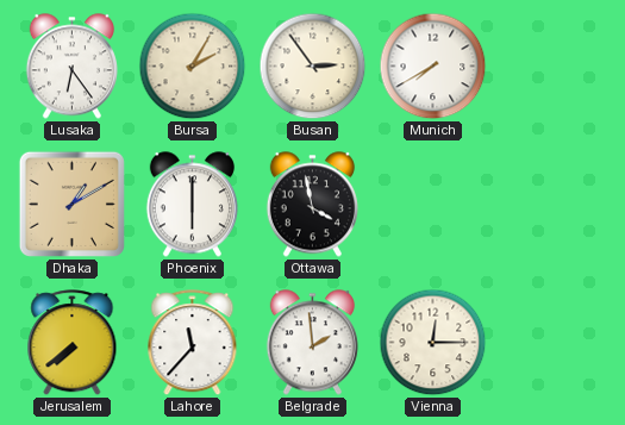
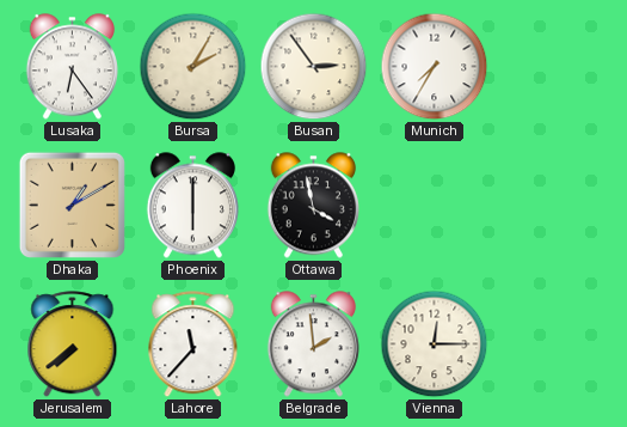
Munich: 7:40 -> 7:35 (435, 67)
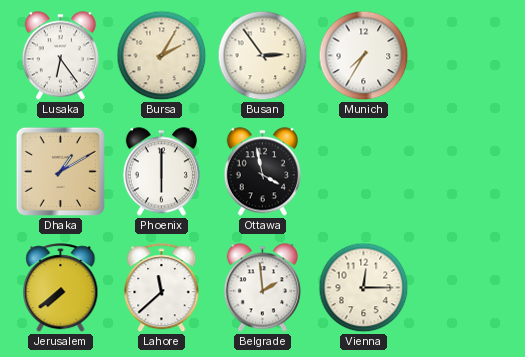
Lahore: 11:37 -> 11:38 (162, 288)
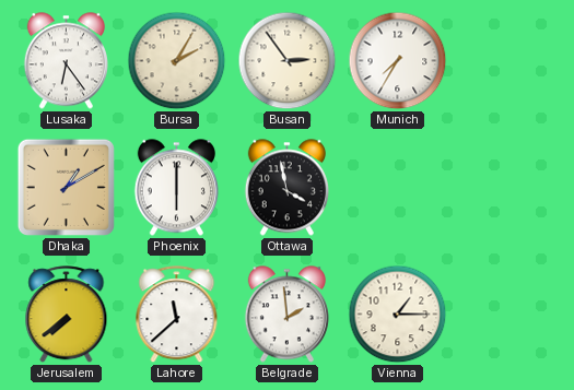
Vienna: 12:15 -> 1:15 (398, 315)
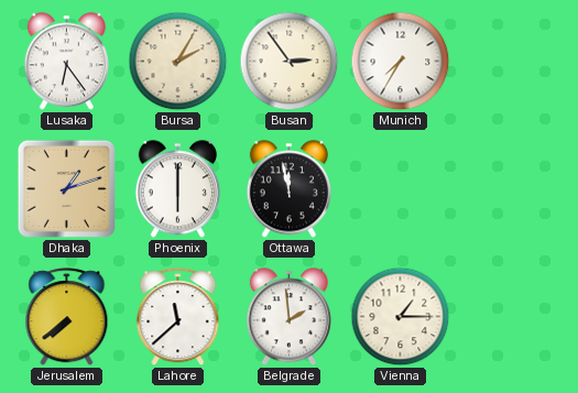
Dhaka: 1:10 -> 1:12 (66, 188)
Ottawa: 3:58 -> 11:58 (288, 189)
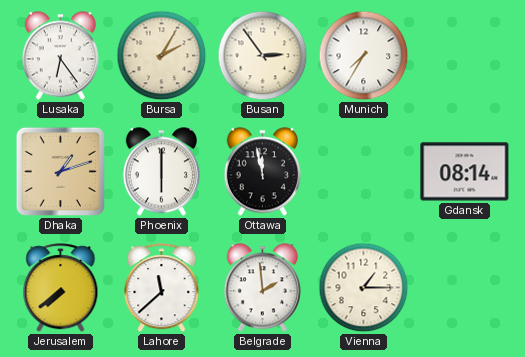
Gdansk: none -> 08:14 (465, 172)
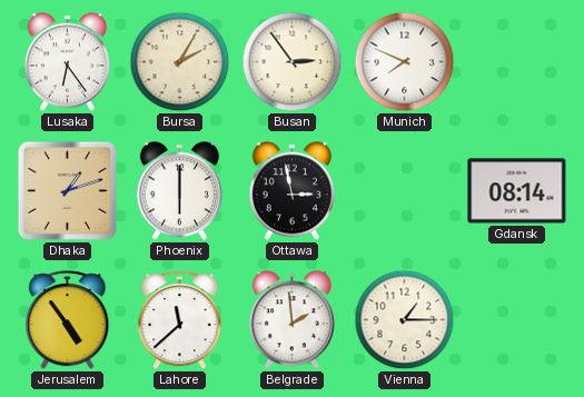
Munich: 7:35 -> 7:49 (405, 62)
Ottawa: 11:58 -> 2:58 (291, 191)
Jerusalem: 7:39 -> 4:54 (68, 320)
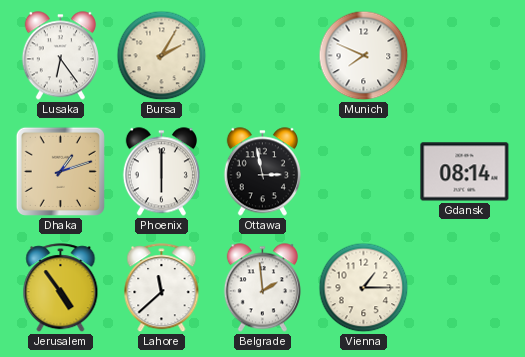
Busan: 2:54 -> none (293, 62)
